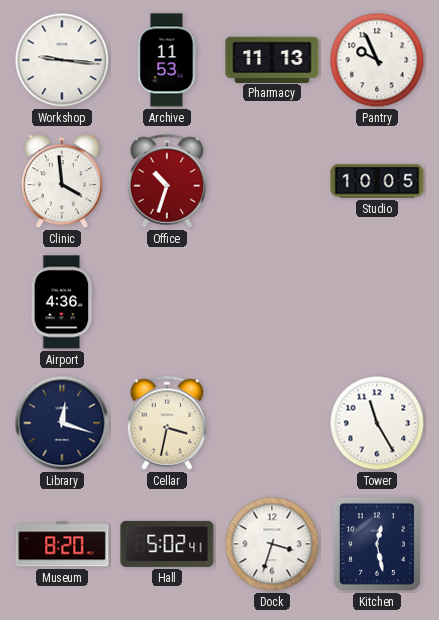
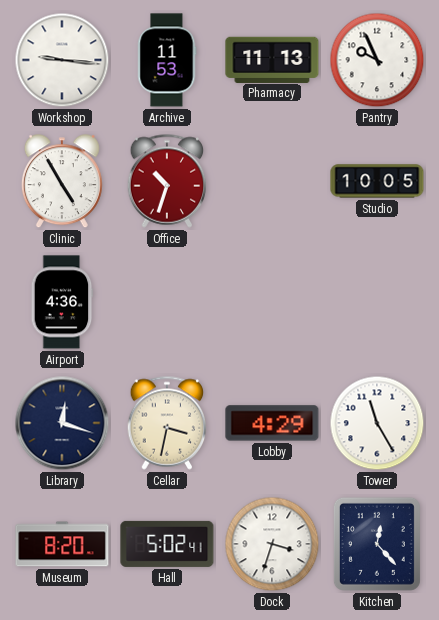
Clinic: 3:59 -> 4:55 (62, 182)
Lobby: none -> 4:29 (272, 423)
Kitchen: 12:28 -> 12:23 (377, 544)
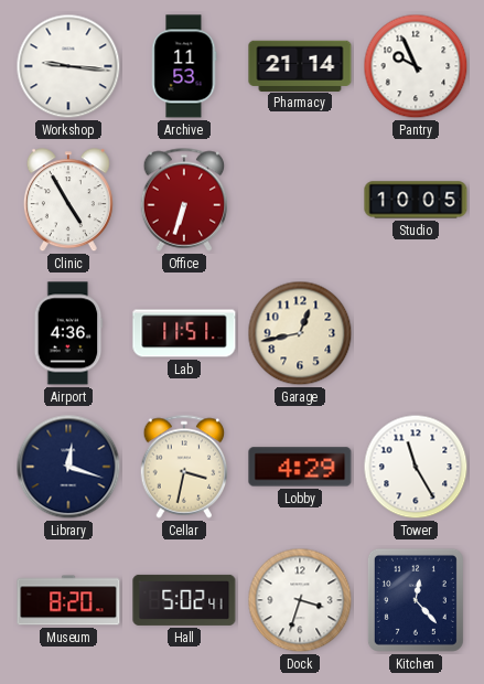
Pharmacy: 11:13 -> 21:14 (300, 65)
Office: 10:33 -> 6:33 (184, 200)
Lab: none -> 11:51 (184, 333)
Garage: none -> 12:43 (300, 333)
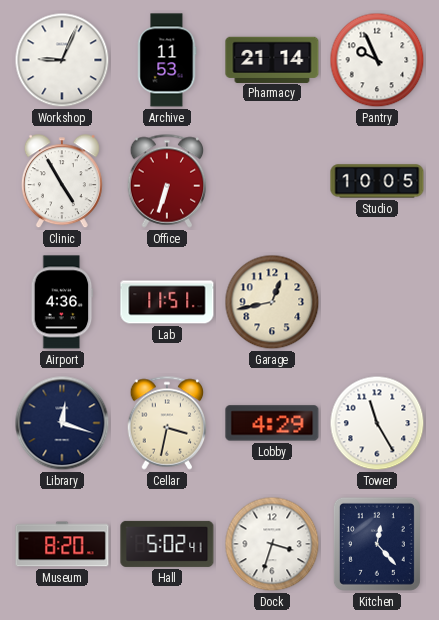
Workshop: 9:16 -> 9:04 (62, 60)
